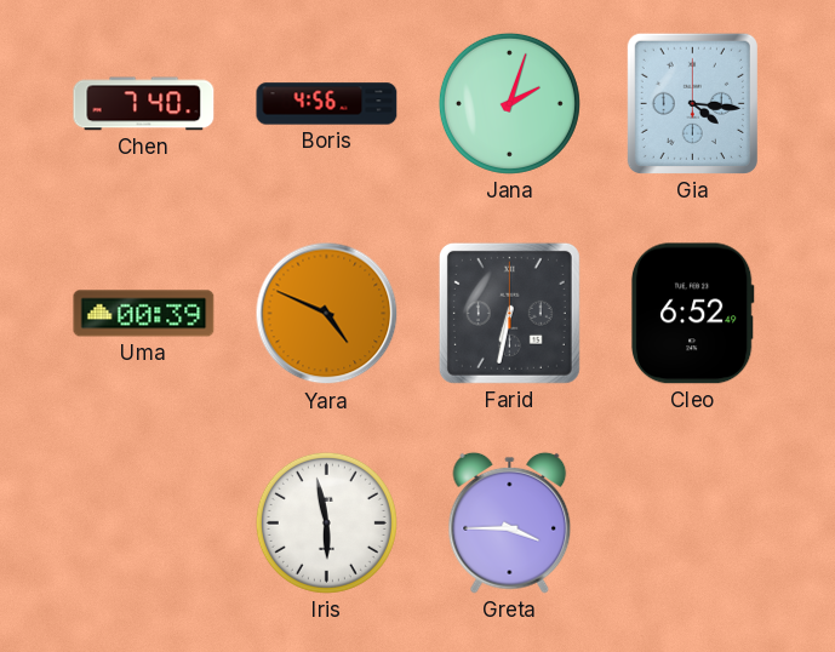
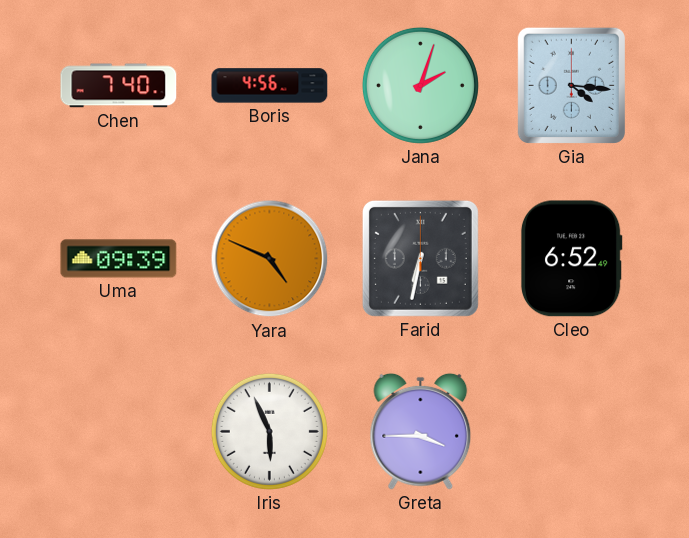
Uma: 00:39 -> 09:39 (119, 259)
Iris: 5:58 -> 5:56 (269, 431)
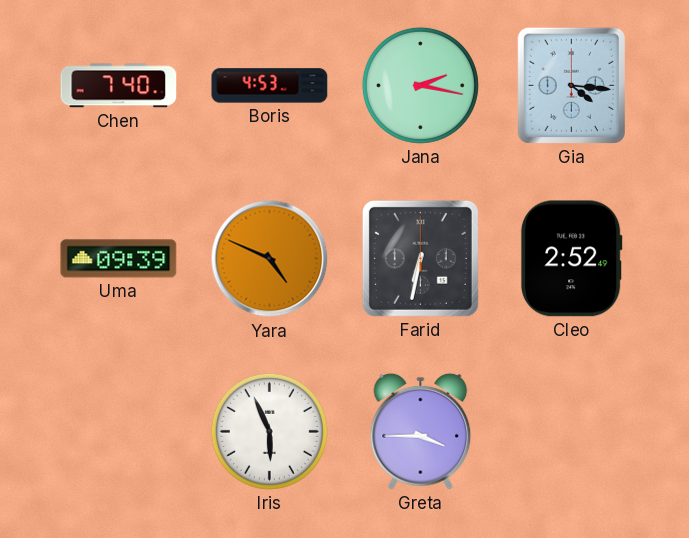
Boris: 4:56 -> 4:53 (270, 86)
Jana: 2:03 -> 2:17 (420, 85)
Cleo: 6:52 -> 2:52 (571, 259)
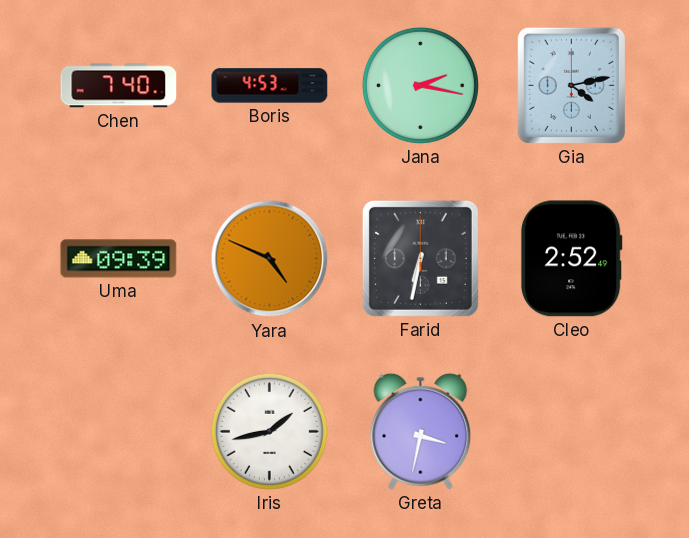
Gia: 4:16 -> 4:13 (571, 85)
Iris: 5:56 -> 1:43 (269, 431)
Greta: 3:45 -> 3:32 (421, 431)
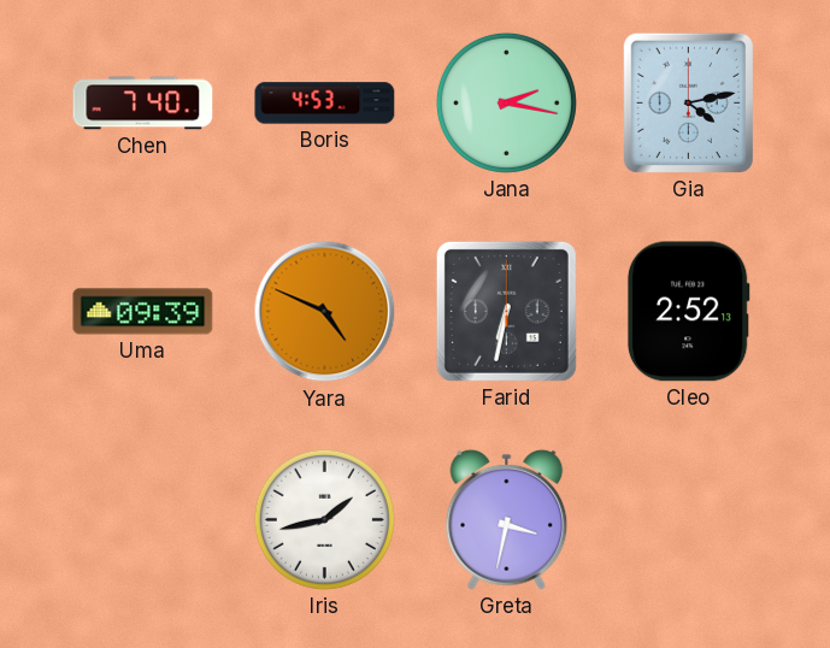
Cleo: 2:52:49 -> 2:52:13 (688, 312)
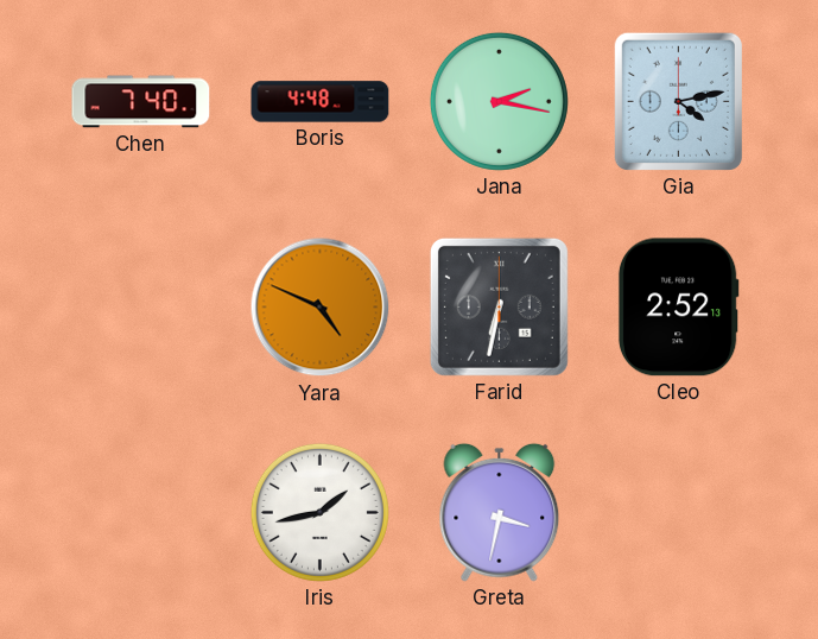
Boris: 4:53 -> 4:48 (321, 102)
Uma: 09:39 -> none (143, 312)
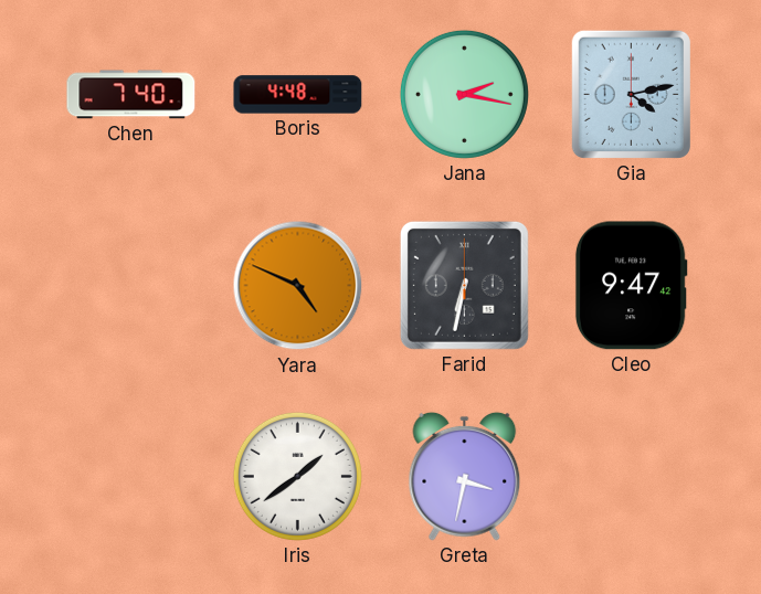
Cleo: 2:52 -> 9:47 (631, 286)
Iris: 1:43 -> 1:39 (297, 476)
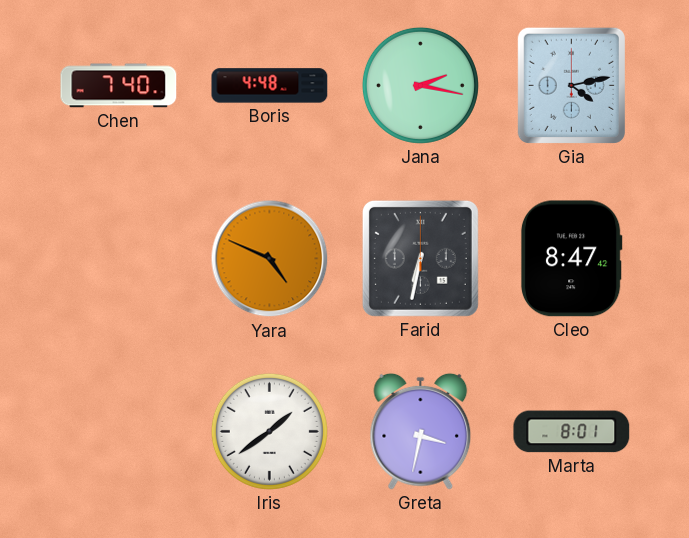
Cleo: 9:47 -> 8:47 (571, 259)
Marta: none -> 8:01 (572, 432)
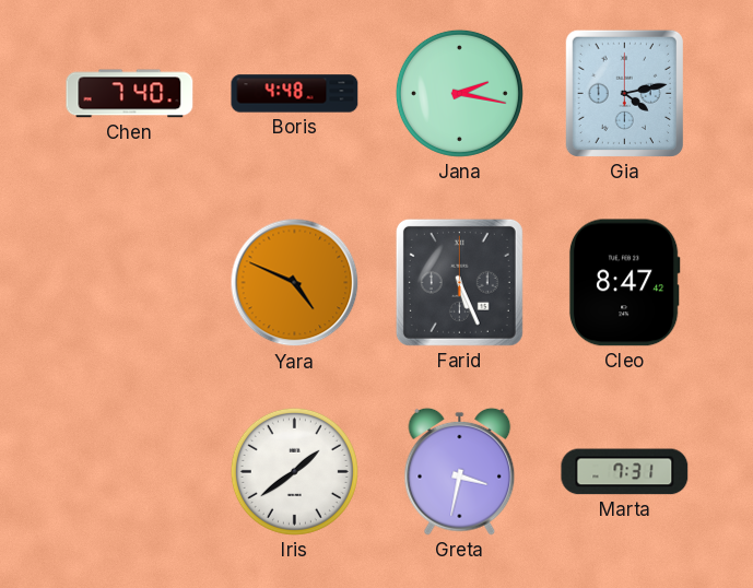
Farid: 6:32 -> 5:26 (459, 282)
Marta: 8:01 -> 7:31 (625, 472)
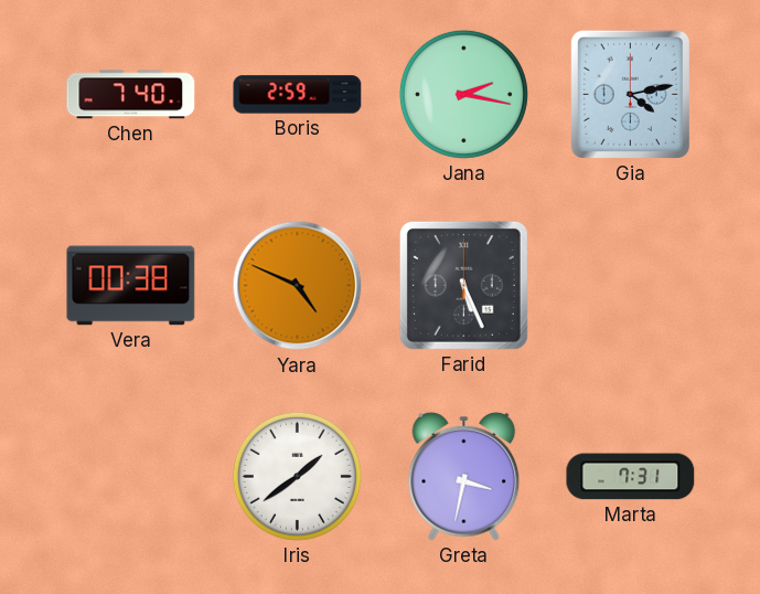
Boris: 4:48 -> 2:59 (298, 95)
Vera: none -> 00:38 (131, 286)
Cleo: 8:47 -> none (624, 283)
